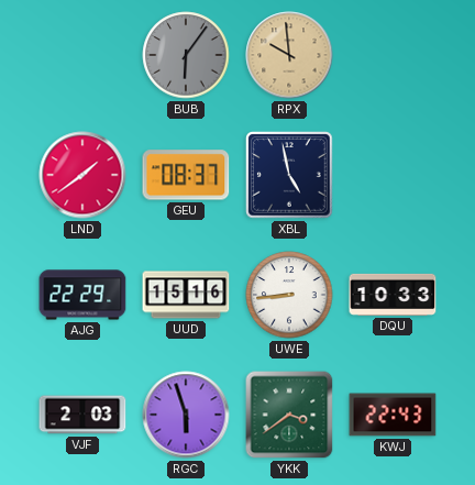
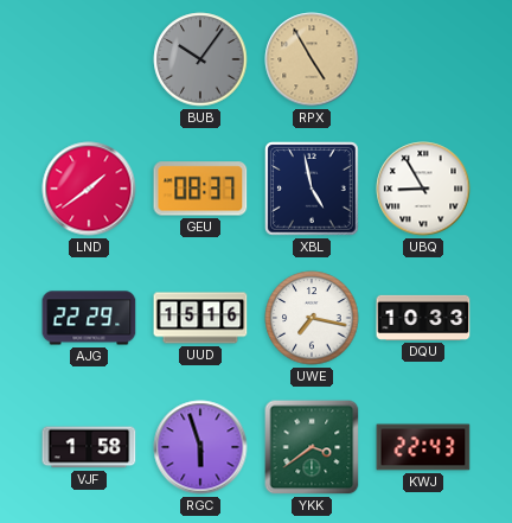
BUB: 6:06 -> 10:06 (200, 59)
RPX: 9:59 -> 4:55 (312, 59)
UBQ: none -> 8:55 (423, 189)
UWE: 8:44 -> 7:17 (312, 318)
VJF: 2:03 -> 1:58 (89, 447)
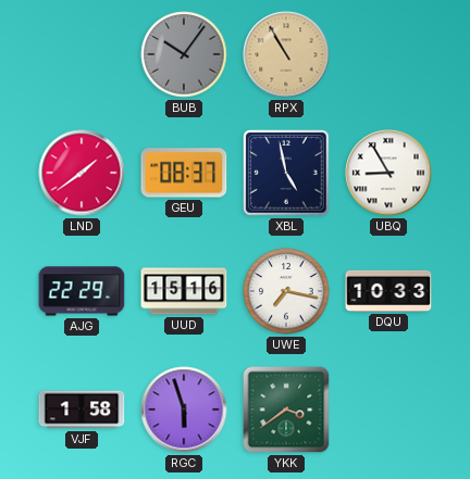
RPX: 4:55 -> 10:55 (286, 54)
KWJ: 22:43 -> none (423, 447)
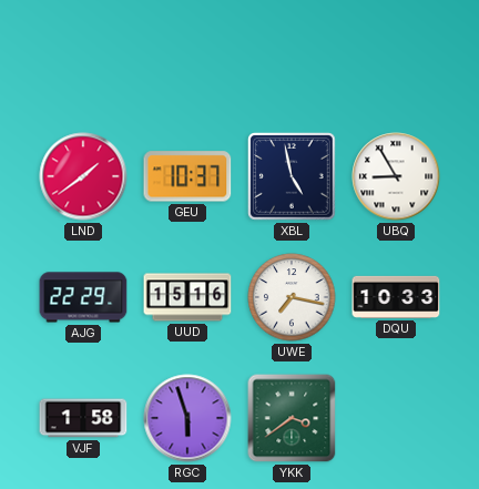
BUB: 10:06 -> none (184, 54)
RPX: 10:55 -> none (286, 54)
GEU: 08:37 -> 10:37 (187, 176)
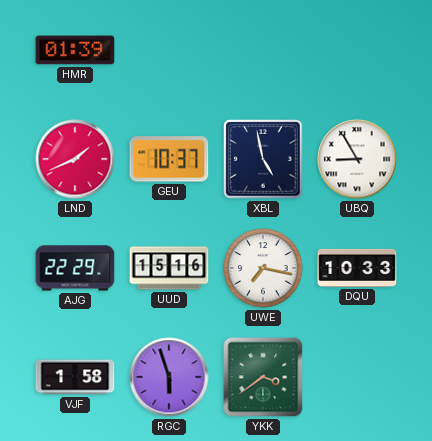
HMR: none -> 01:39 (75, 50)
LND: 1:39 -> 1:41 (75, 159)
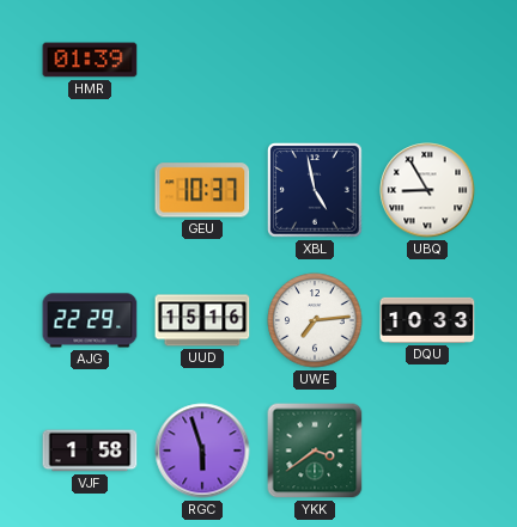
LND: 1:41 -> none (75, 159)
UWE: 7:17 -> 7:14 (315, 320)
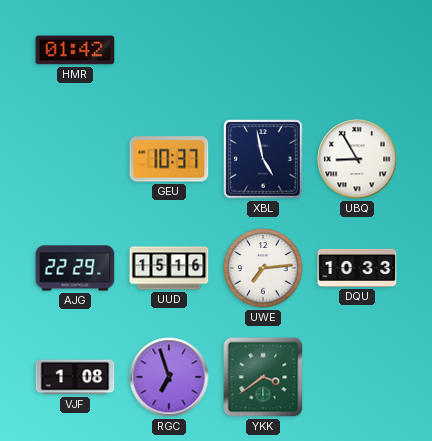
HMR: 01:39 -> 01:42 (75, 50)
VJF: 1:58 -> 1:08 (75, 377)
RGC: 5:57 -> 6:57 (169, 377)
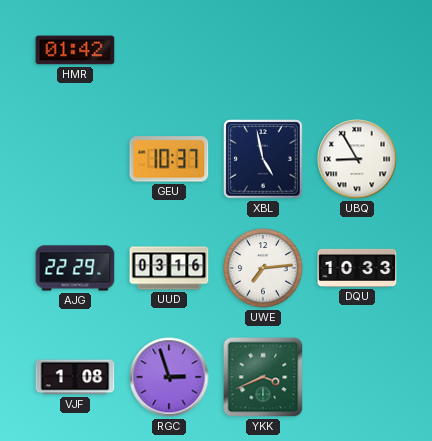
UUD: 15:16 -> 03:16 (169, 268)
RGC: 6:57 -> 2:57 (169, 377)
YKK: 3:39 -> 3:41 (263, 377)
